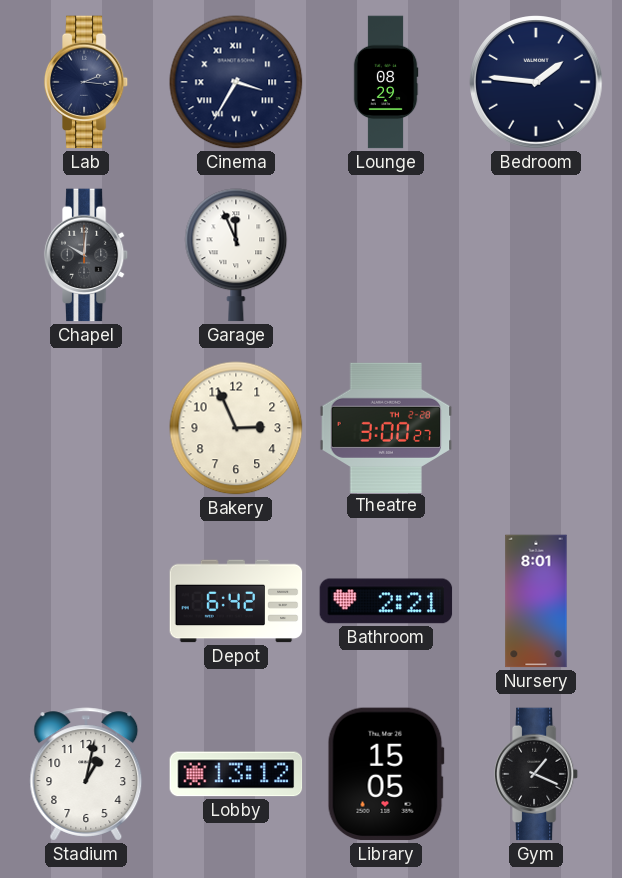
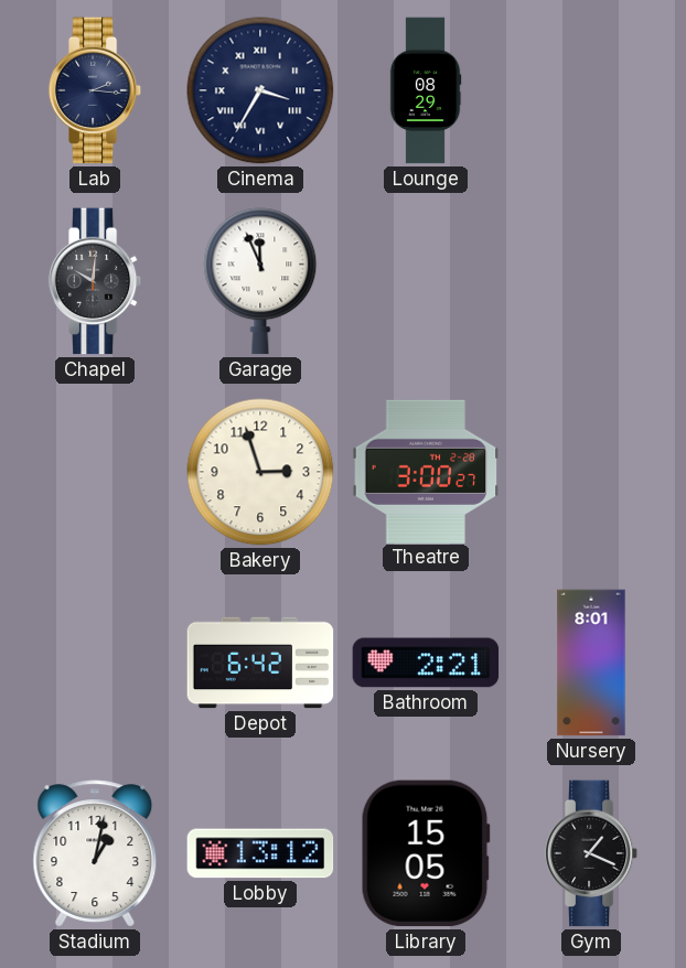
Bedroom: 1:46 -> none (536, 82)
Bakery: 2:56 -> 2:57 (260, 472)
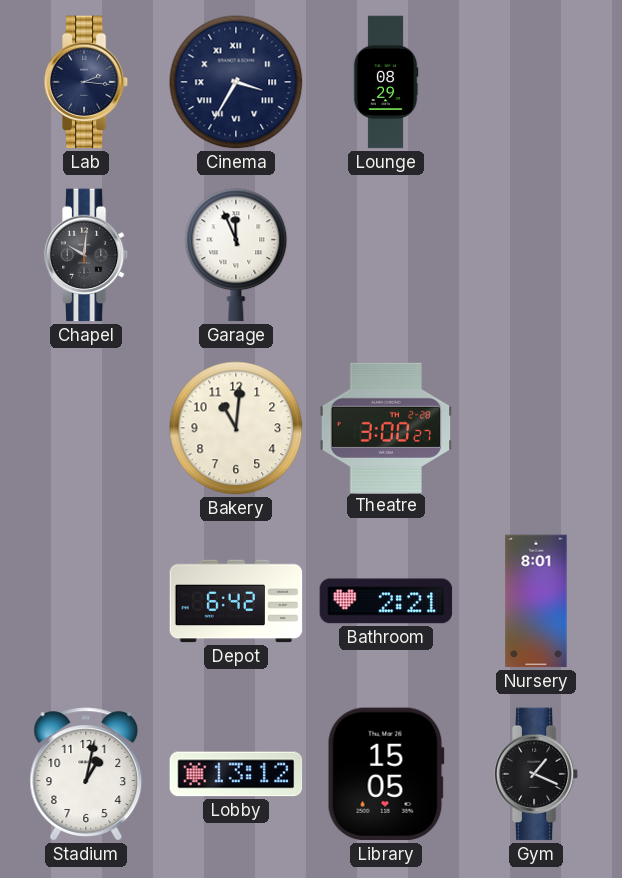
Bakery: 2:57 -> 11:01 (236, 428)
